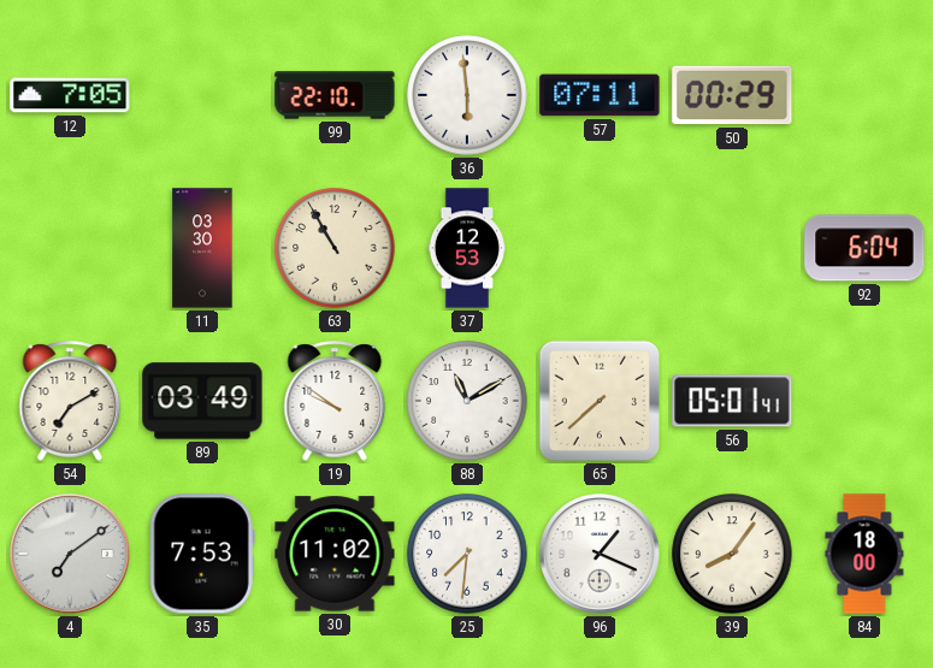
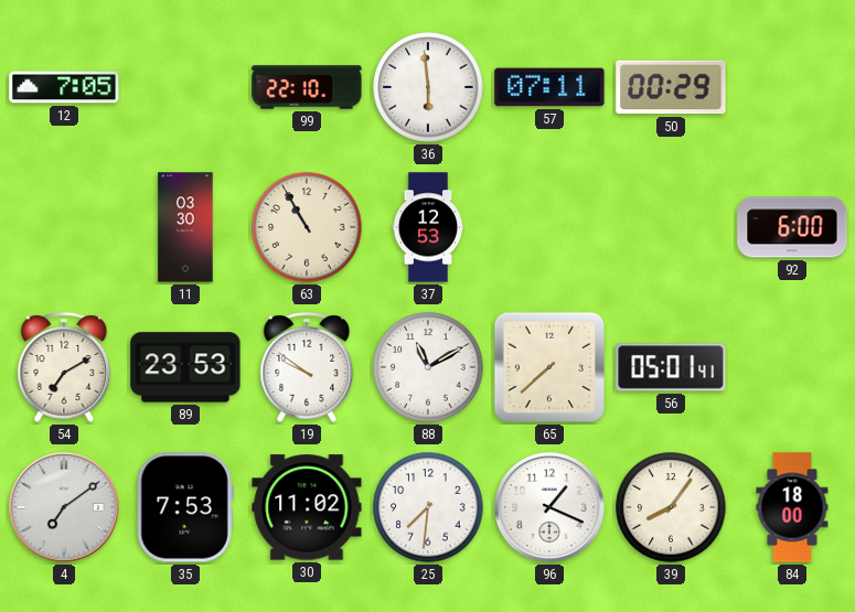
92: 6:04 -> 6:00 (792, 227)
89: 03:49 -> 23:53 (185, 367)
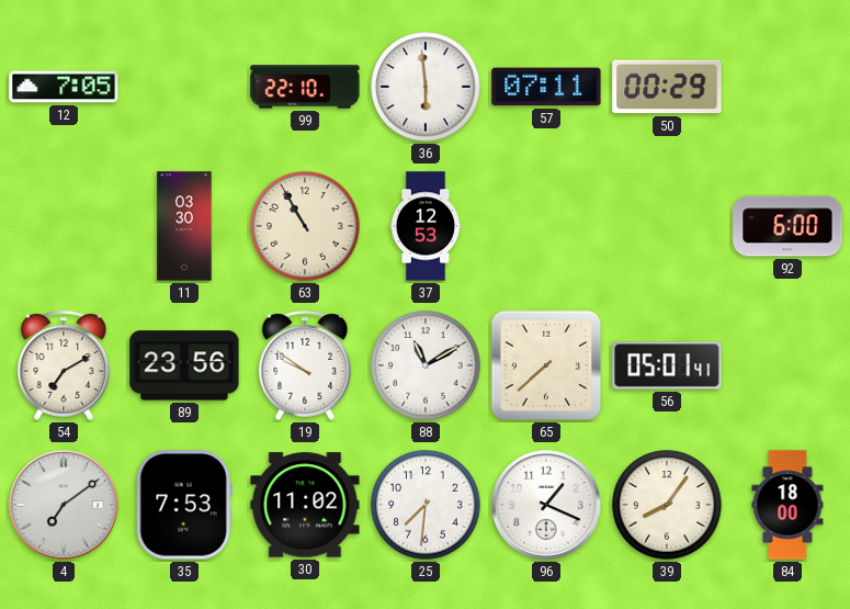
89: 23:53 -> 23:56 (184, 365)
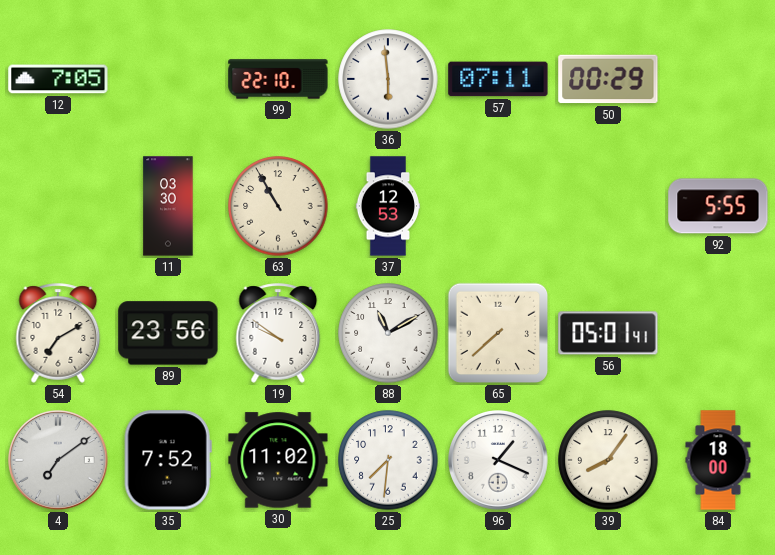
92: 6:00 -> 5:55 (718, 206)
35: 7:53 -> 7:52 (168, 460)
